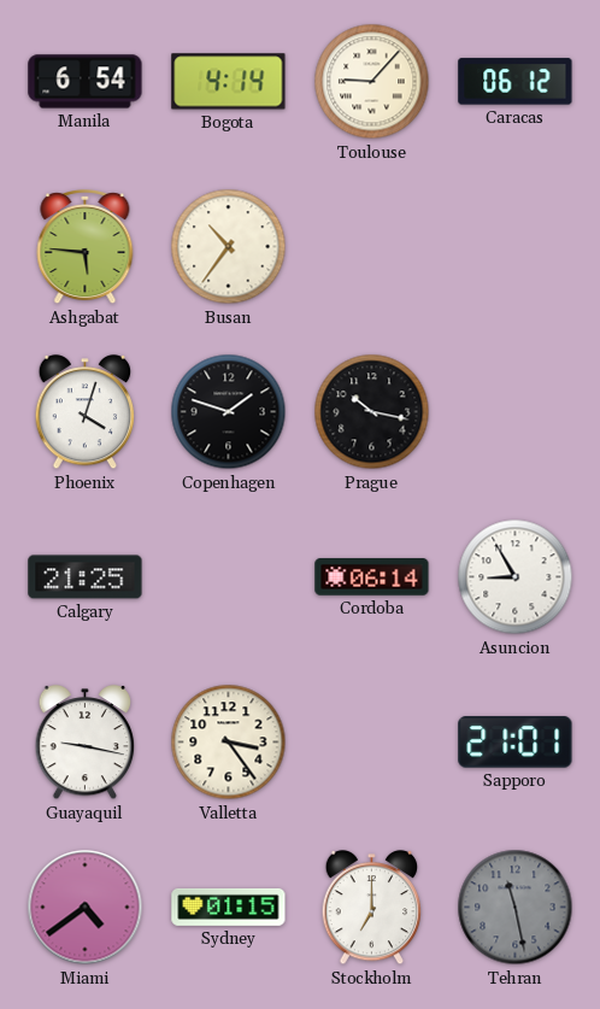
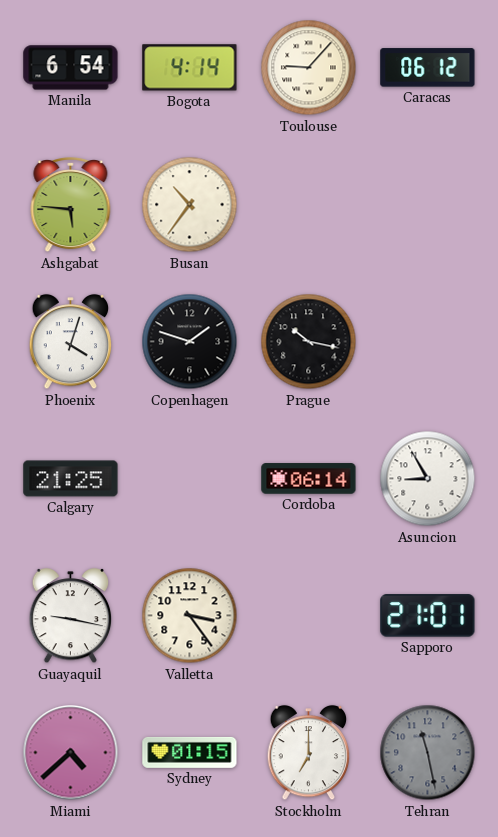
Miami: 4:39 -> 4:38 (71, 753)
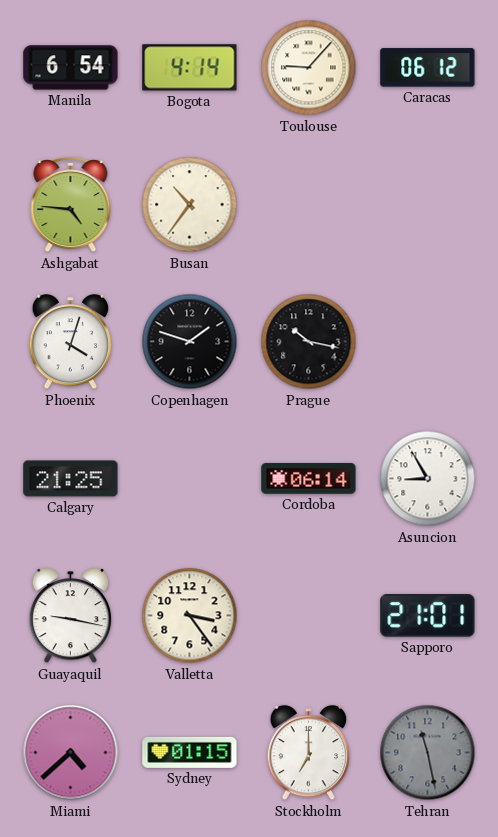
Ashgabat: 5:46 -> 4:46 (71, 206)
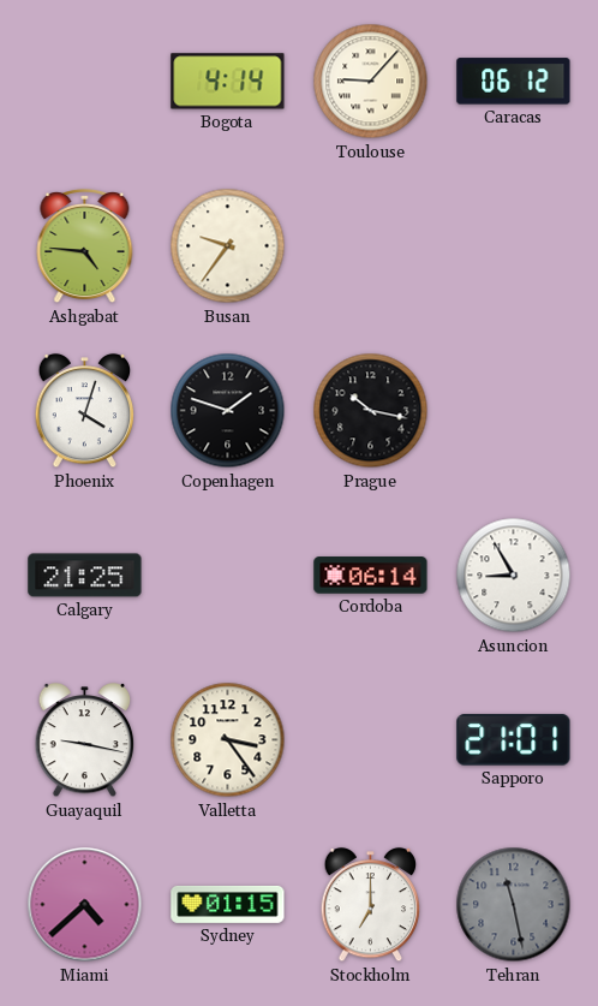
Manila: 6:54 -> none (71, 68)
Busan: 10:36 -> 9:36 (228, 246)
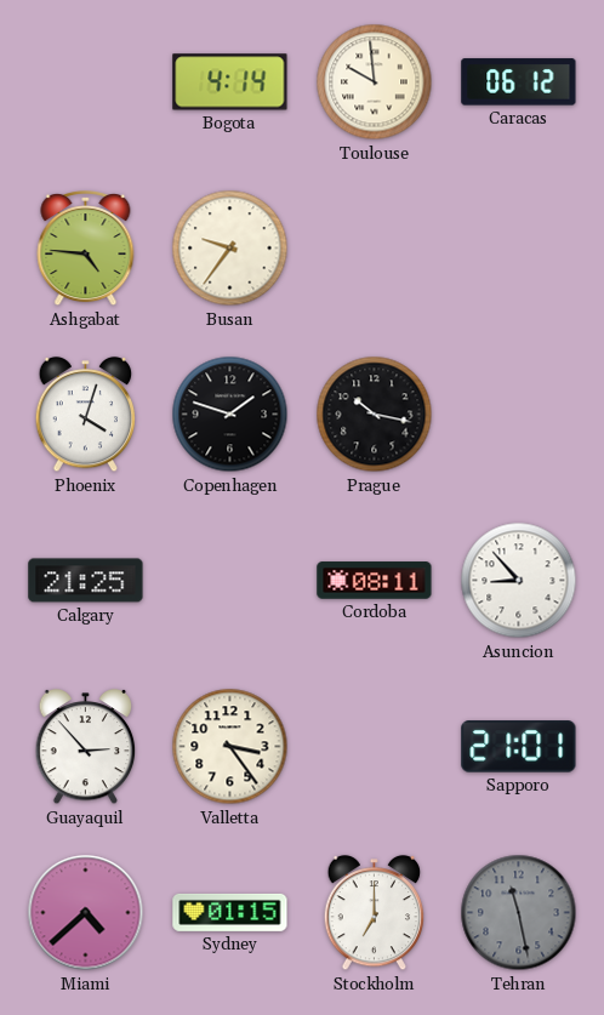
Toulouse: 9:07 -> 9:59 (375, 82)
Cordoba: 06:14 -> 08:11 (375, 581)
Asuncion: 8:55 -> 8:53 (519, 581)
Guayaquil: 9:17 -> 2:53 (86, 747)
